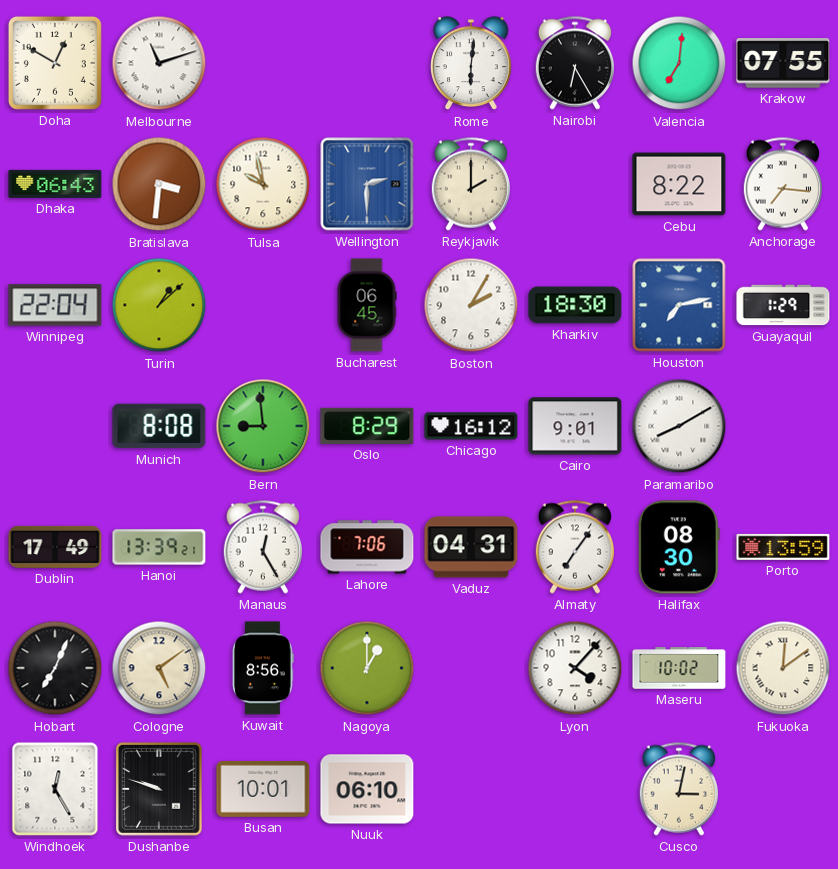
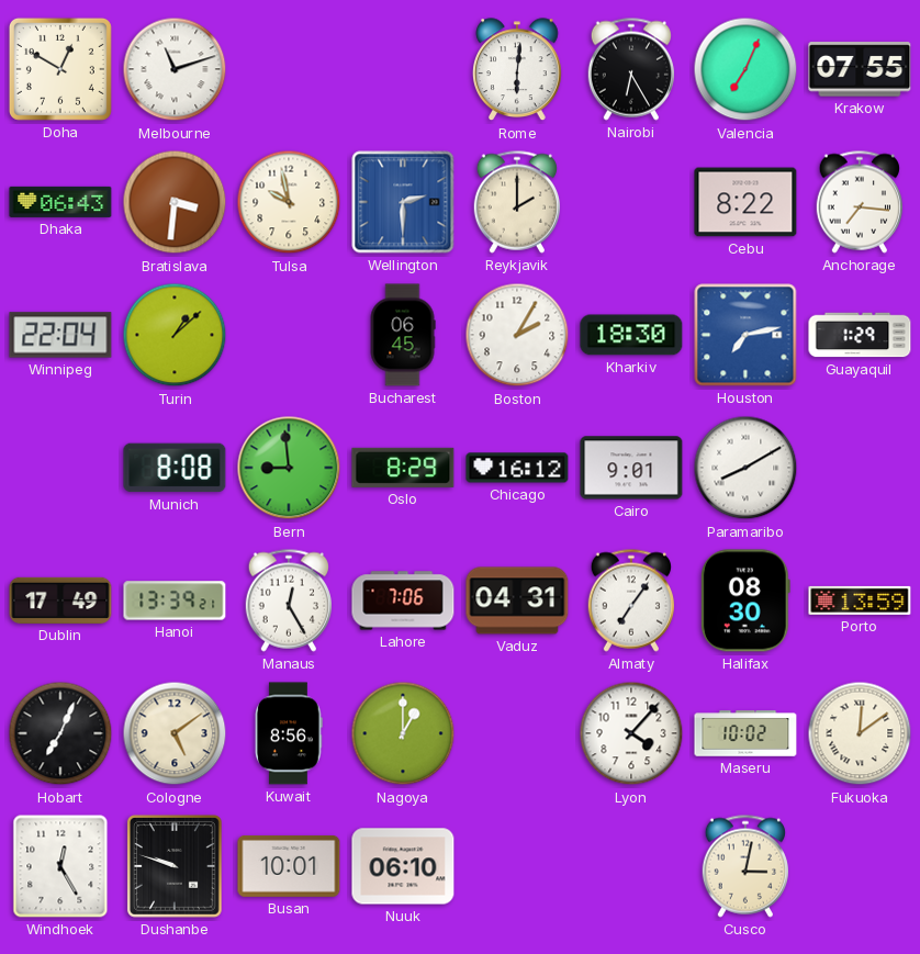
Valencia: 7:01 -> 7:04 (745, 69)
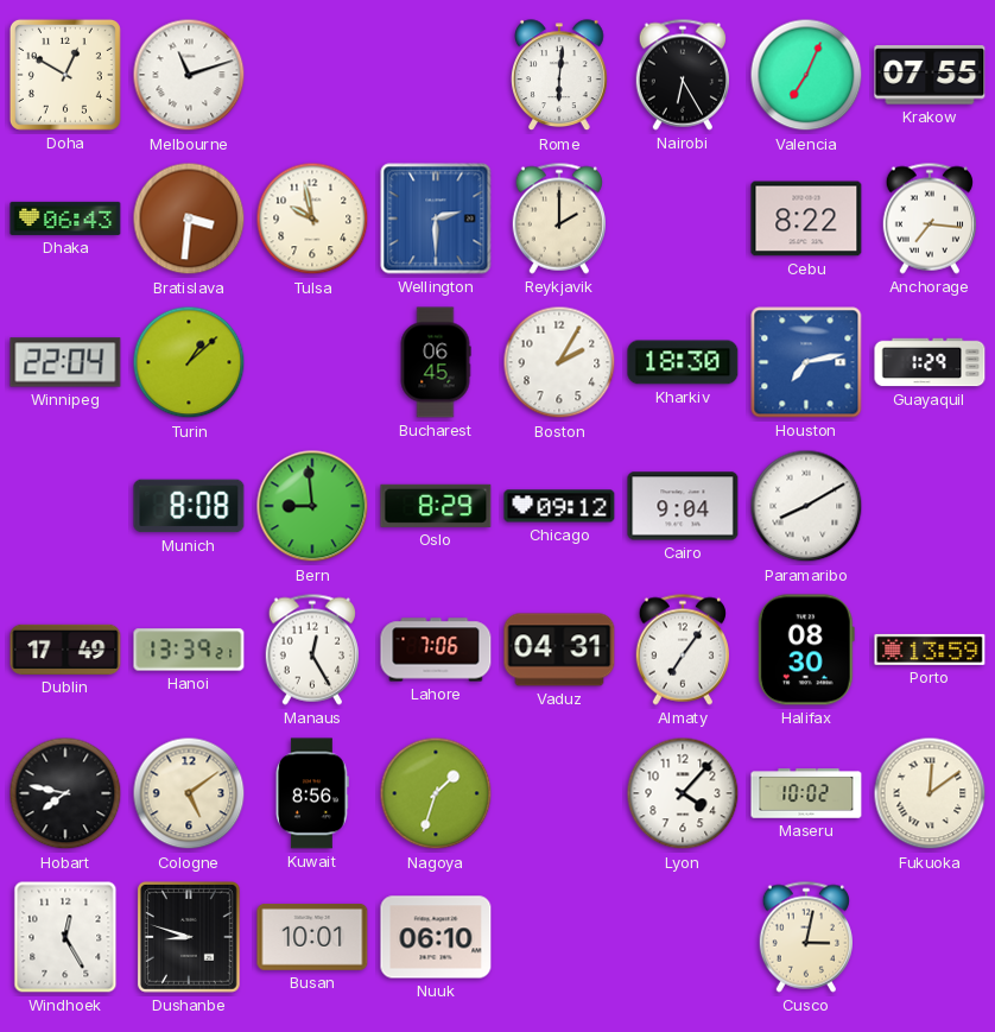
Chicago: 16:12 -> 09:12 (559, 506)
Cairo: 9:01 -> 9:04 (683, 506)
Hobart: 7:04 -> 7:47 (65, 793)
Nagoya: 1:00 -> 1:33 (436, 793)
Dushanbe: 9:48 -> 8:48 (189, 938)
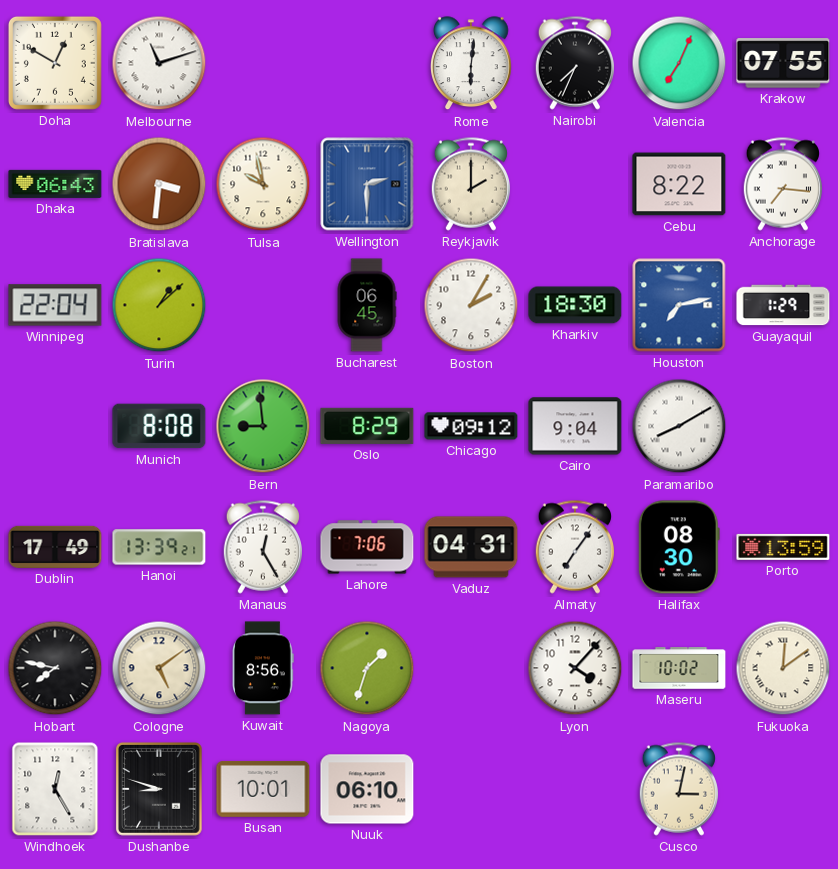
Nairobi: 6:25 -> 7:34 (574, 63)
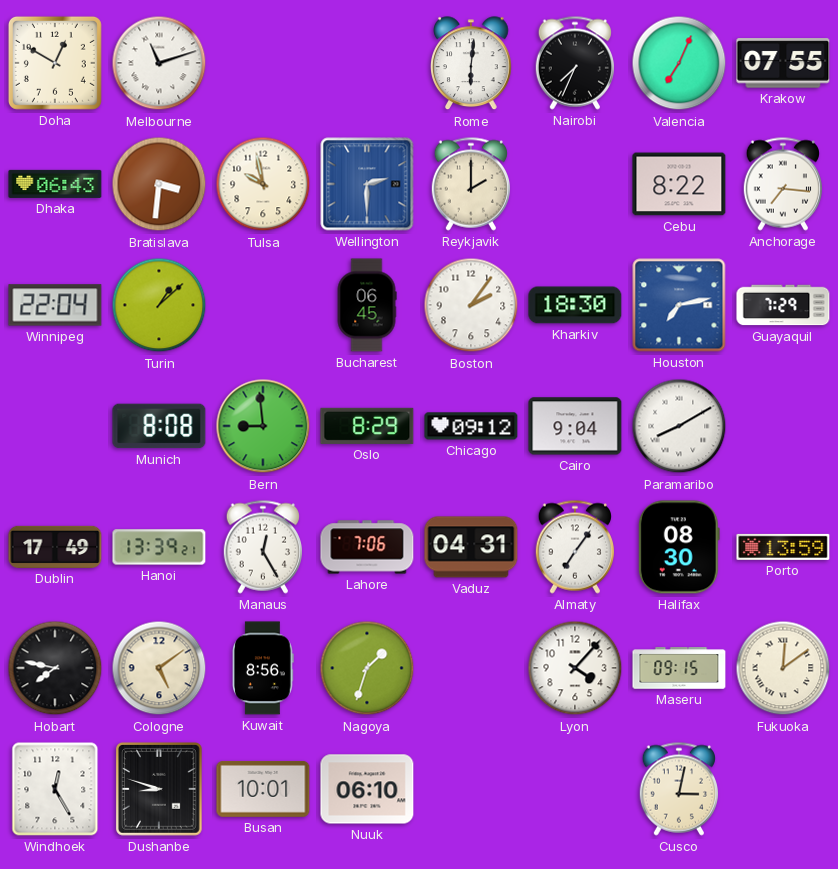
Boston: 2:05 -> 2:06 (471, 305)
Guayaquil: 1:29 -> 7:29 (783, 305)
Maseru: 10:02 -> 09:15 (679, 668)
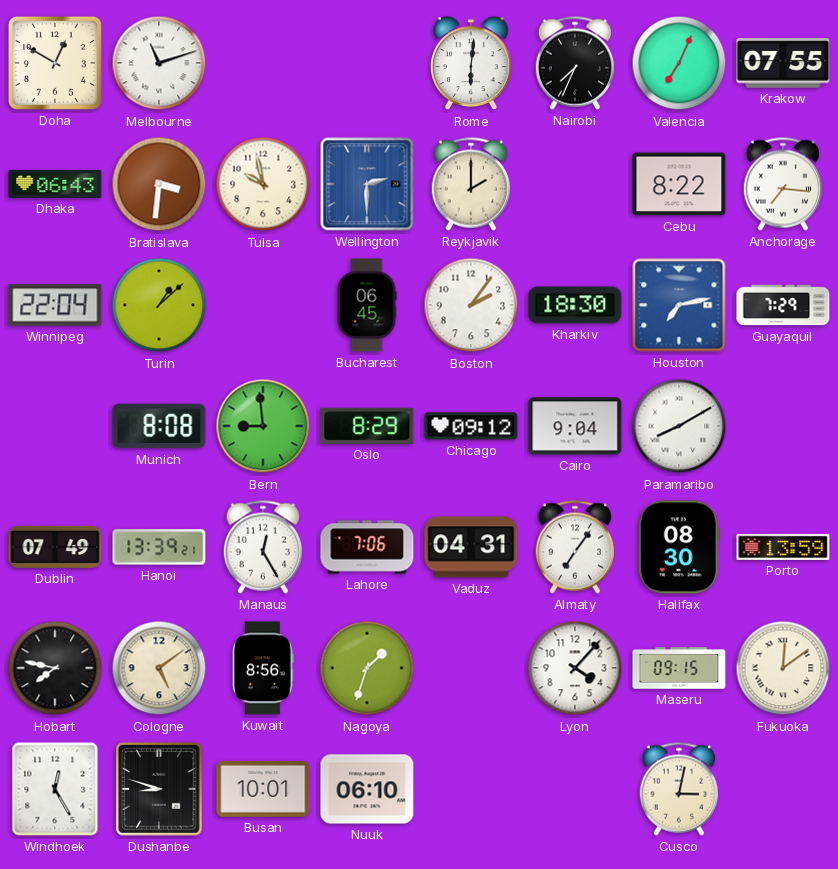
Dublin: 17:49 -> 07:49 (55, 547)
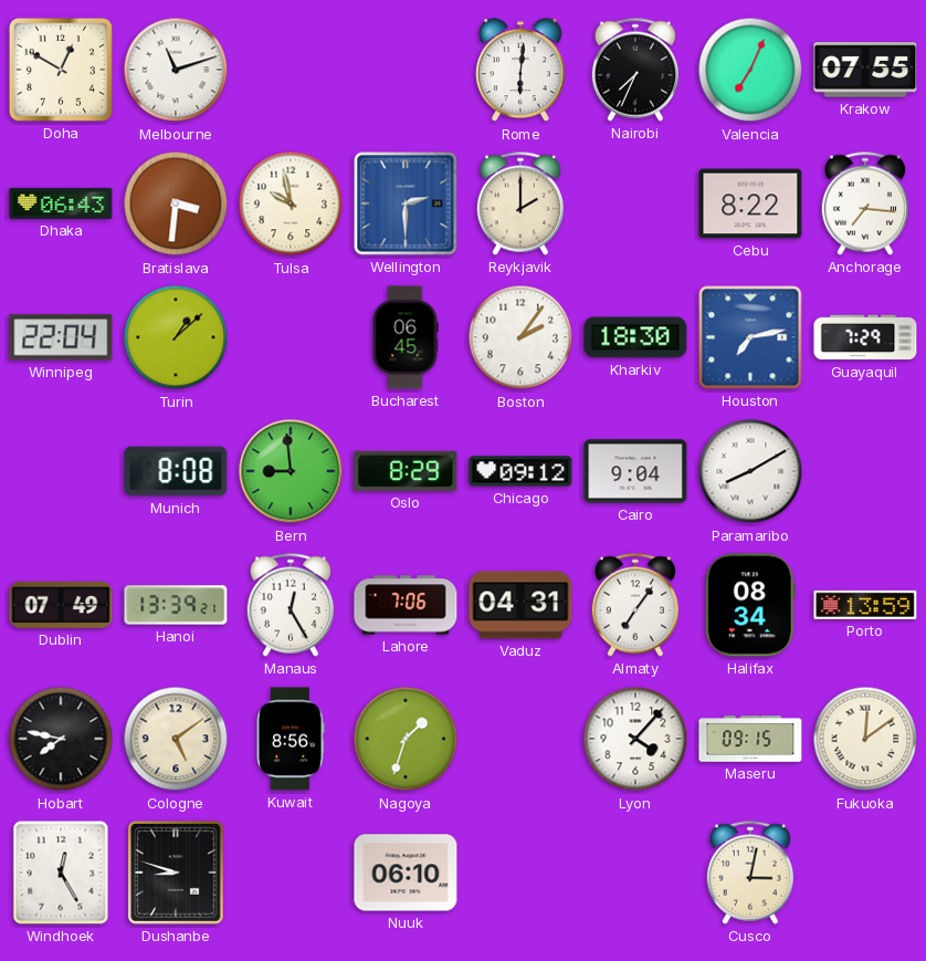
Halifax: 08:30 -> 08:34 (750, 605)
Busan: 10:01 -> none (263, 789)
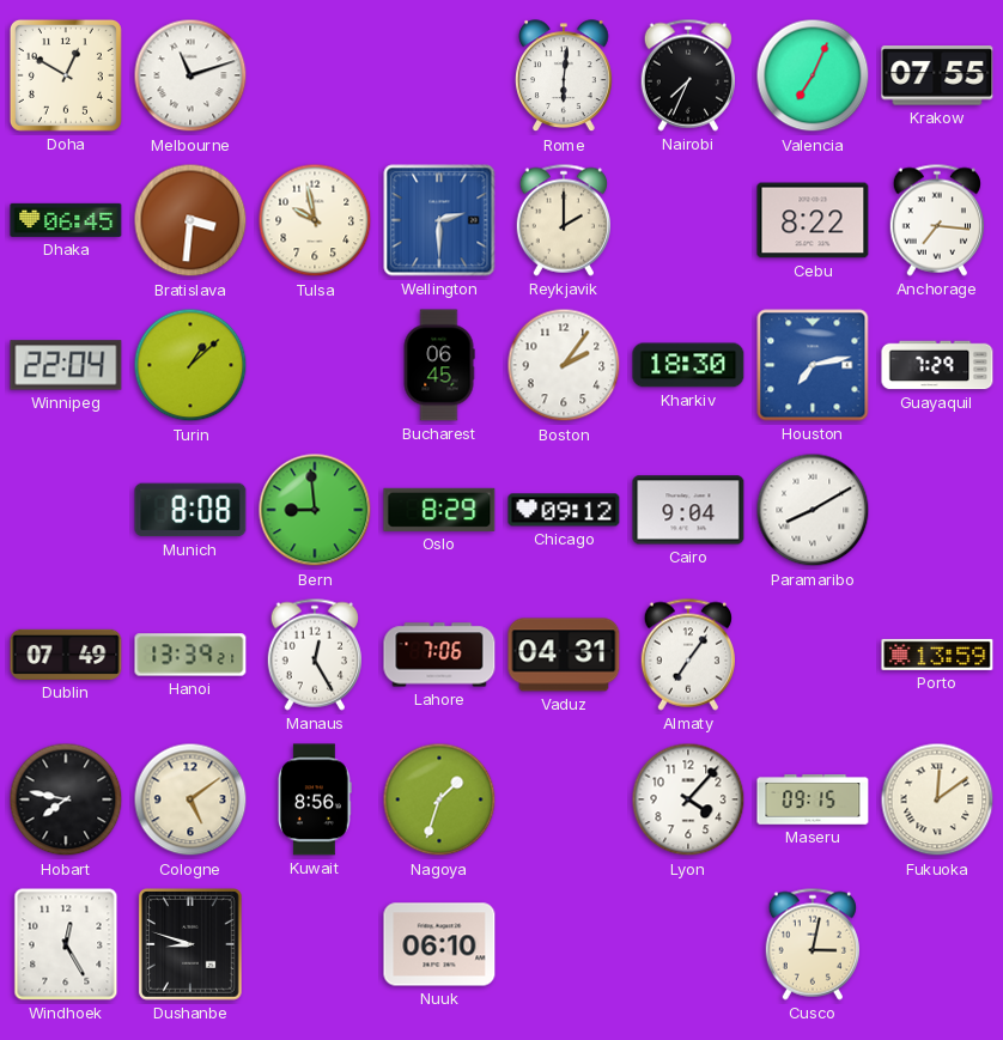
Dhaka: 06:43 -> 06:45 (66, 220)
Halifax: 08:34 -> none (750, 605)
